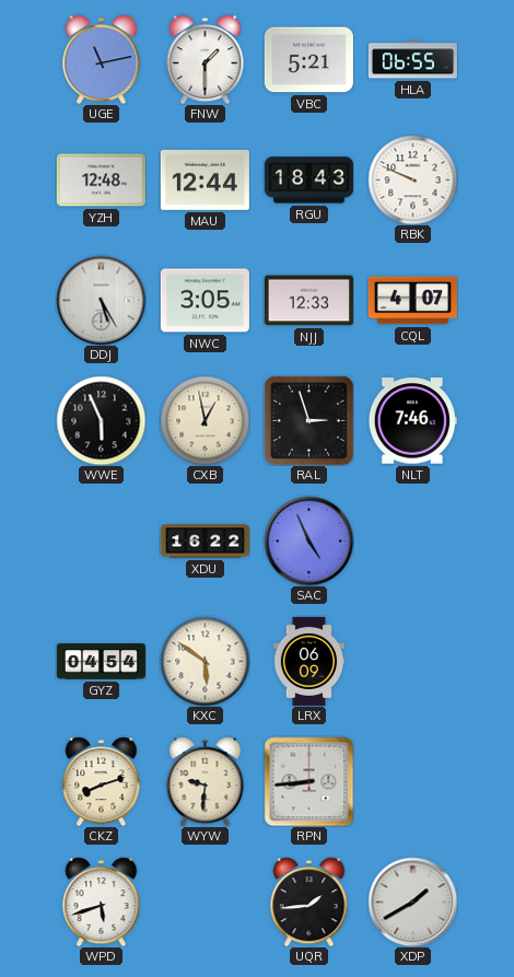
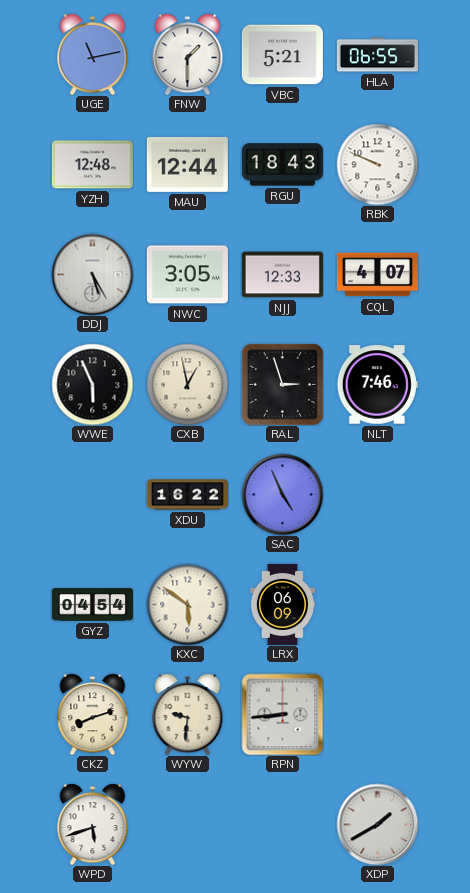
UQR: 1:44 -> none (309, 902)
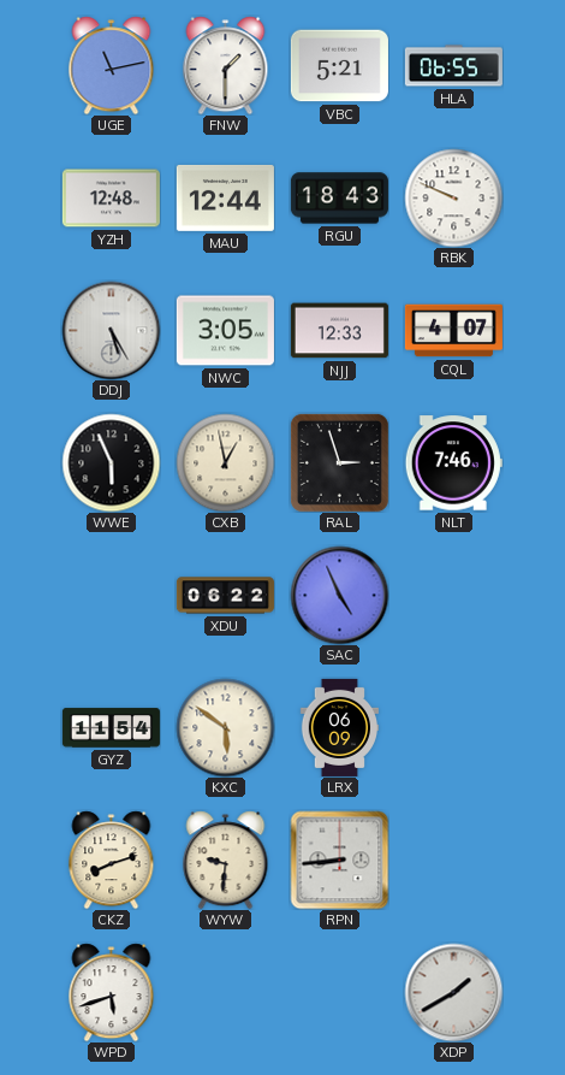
XDU: 16:22 -> 06:22 (225, 596)
GYZ: 04:54 -> 11:54 (111, 728)
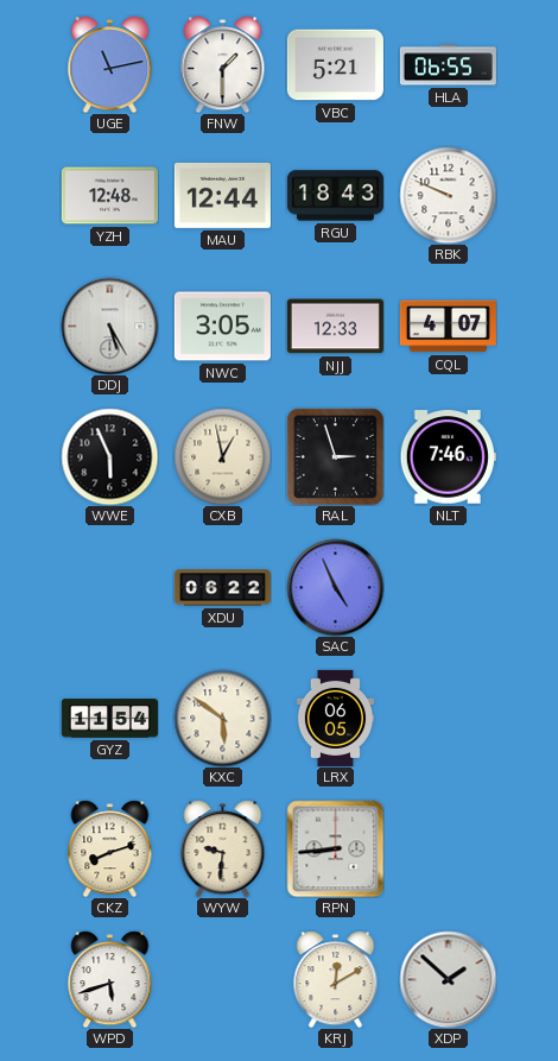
LRX: 06:09 -> 06:05 (335, 718)
KRJ: none -> 12:10 (336, 979)
XDP: 1:40 -> 1:52 (448, 979)
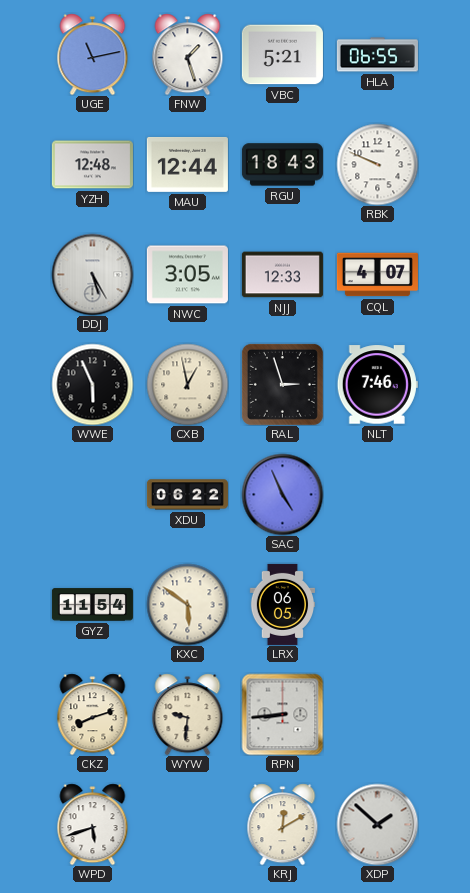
FNW: 1:30 -> 1:27 (188, 54)
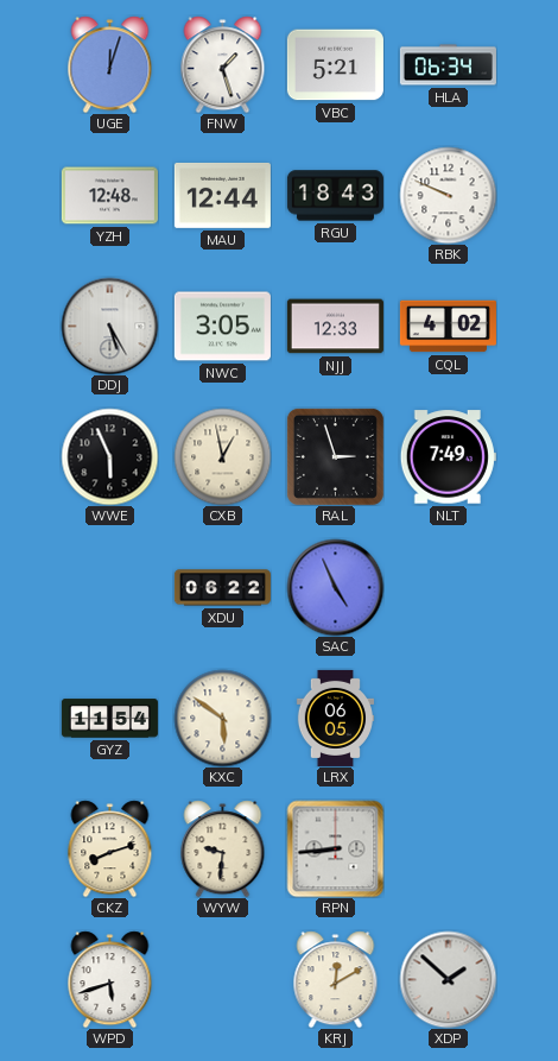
UGE: 11:13 -> 12:03 (110, 64)
HLA: 06:55 -> 06:34 (448, 65)
CQL: 4:07 -> 4:02 (448, 327)
NLT: 7:46 -> 7:49 (448, 457)
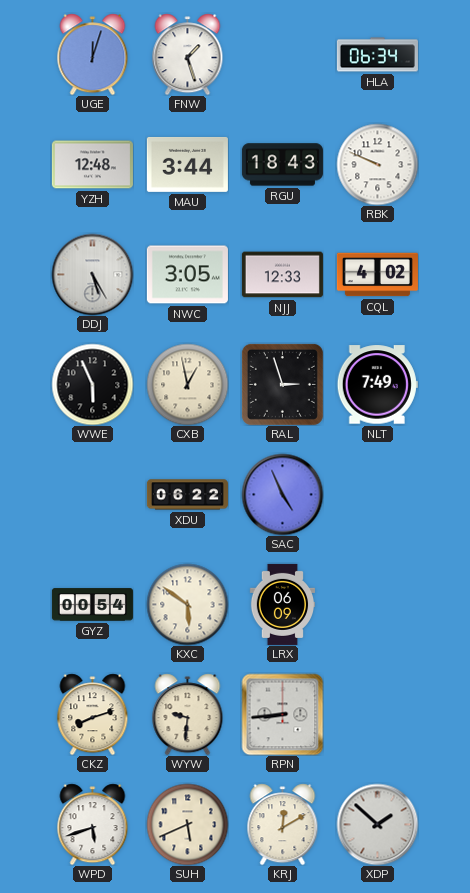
VBC: 5:21 -> none (335, 65)
MAU: 12:44 -> 3:44 (187, 164)
GYZ: 11:54 -> 00:54 (92, 605)
LRX: 06:05 -> 06:09 (282, 604)
SUH: none -> 5:41 (187, 824)
